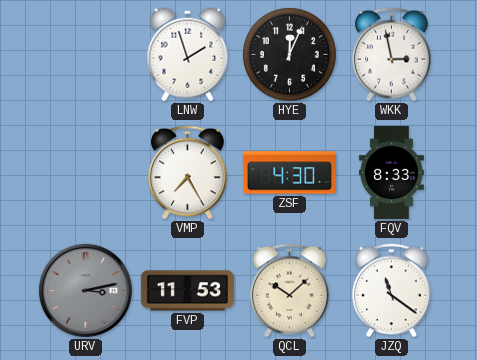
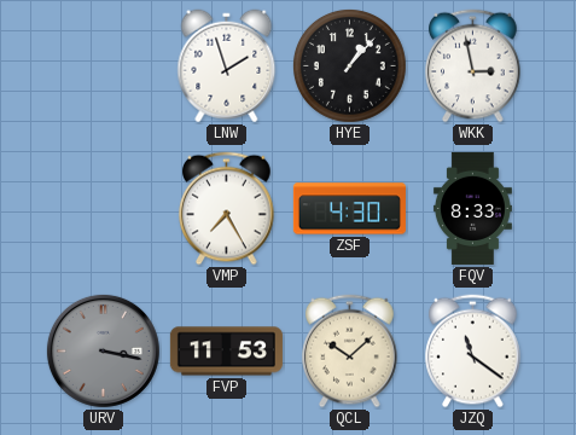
HYE: 12:04 -> 1:07 (349, 65)
URV: 3:13 -> 3:17 (103, 350)
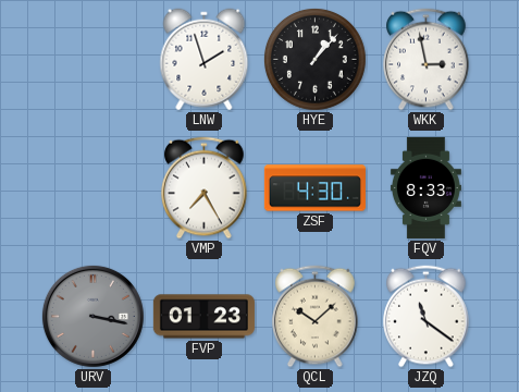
FVP: 11:53 -> 01:23 (203, 317)
